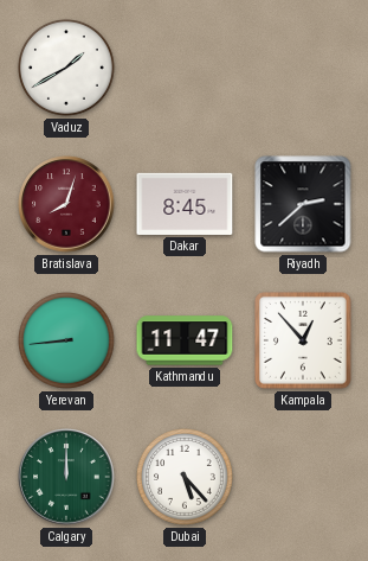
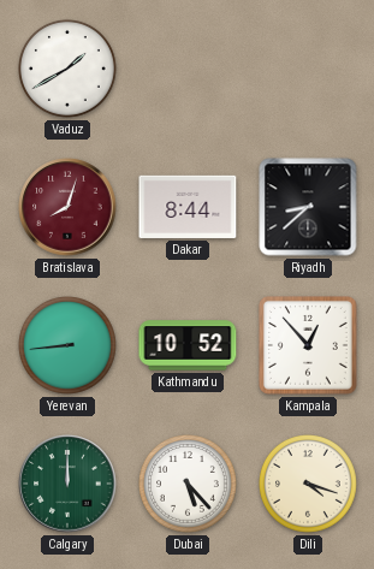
Dakar: 8:45 -> 8:44 (188, 207)
Riyadh: 2:38 -> 8:38 (308, 207)
Kathmandu: 11:47 -> 10:52 (188, 345)
Dili: none -> 4:18 (309, 485)
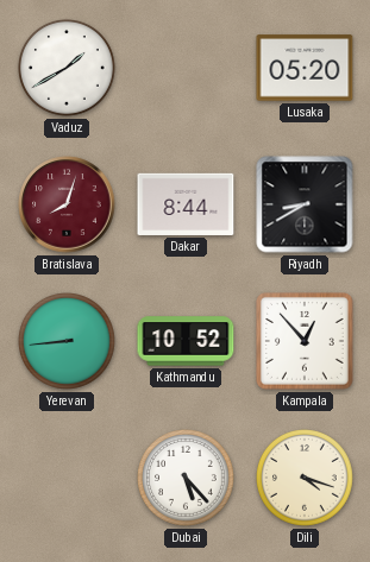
Lusaka: none -> 05:20 (305, 68)
Riyadh: 8:38 -> 8:40 (305, 204)
Calgary: 12:00 -> none (67, 484)
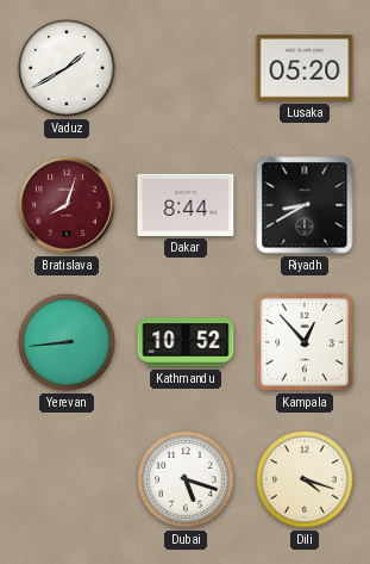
Dubai: 5:23 -> 5:18 (187, 481)
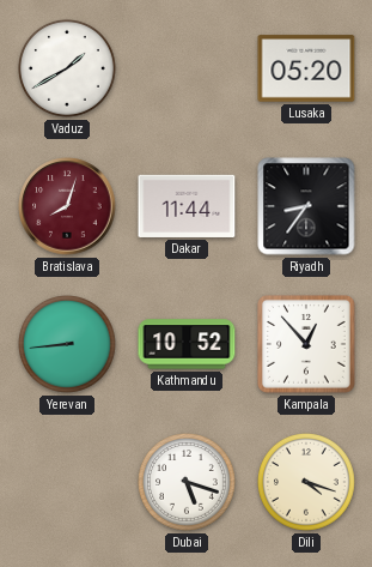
Dakar: 8:44 -> 11:44 (187, 206)
Riyadh: 8:40 -> 8:36 (306, 206)
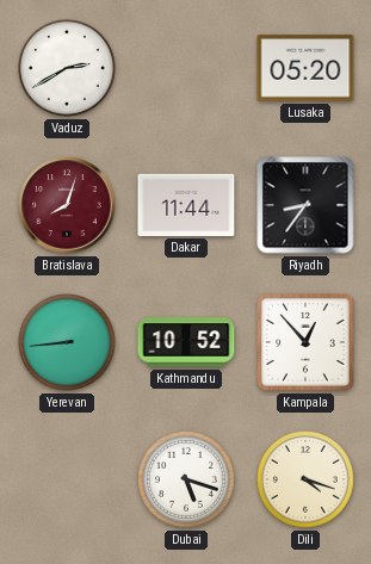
Vaduz: 1:40 -> 2:40 (68, 69)
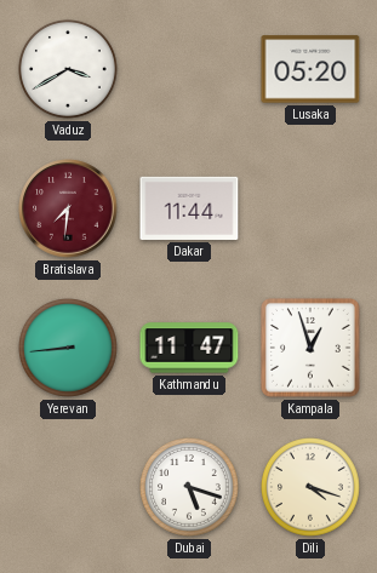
Vaduz: 2:40 -> 3:40 (69, 70)
Bratislava: 8:03 -> 7:31 (68, 208)
Riyadh: 8:36 -> none (305, 205)
Kathmandu: 10:52 -> 11:47 (189, 348)
Kampala: 12:53 -> 12:57 (312, 349)
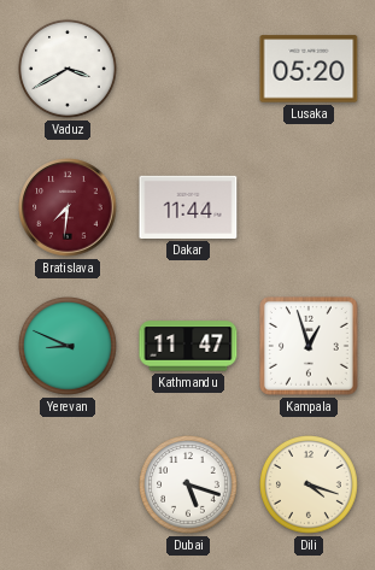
Yerevan: 8:44 -> 8:49 (69, 347)
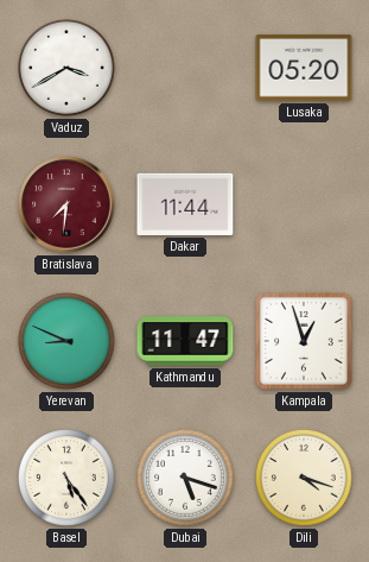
Basel: none -> 5:24 (68, 479)
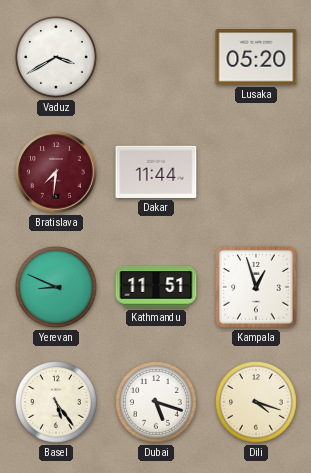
Kathmandu: 11:47 -> 11:51 (156, 287)
